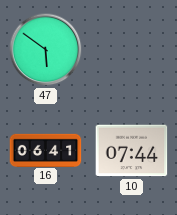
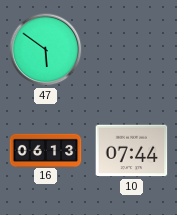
16: 06:41 -> 06:13 (46, 150)
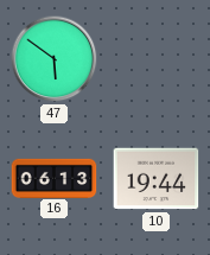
10: 07:44 -> 19:44 (157, 179)
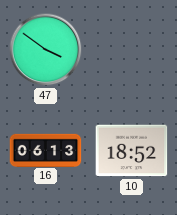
47: 5:51 -> 3:51 (46, 50)
10: 19:44 -> 18:52 (132, 151)
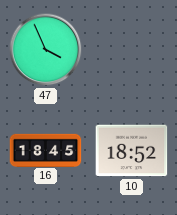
47: 3:51 -> 3:56 (46, 50)
16: 06:13 -> 18:45 (46, 150)
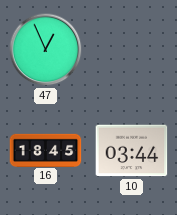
47: 3:56 -> 12:56 (46, 50)
10: 18:52 -> 03:44 (132, 151)
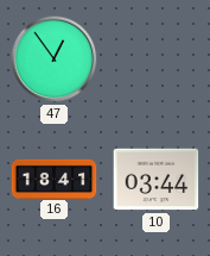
47: 12:56 -> 12:54 (55, 60)
16: 18:45 -> 18:41 (55, 179)
